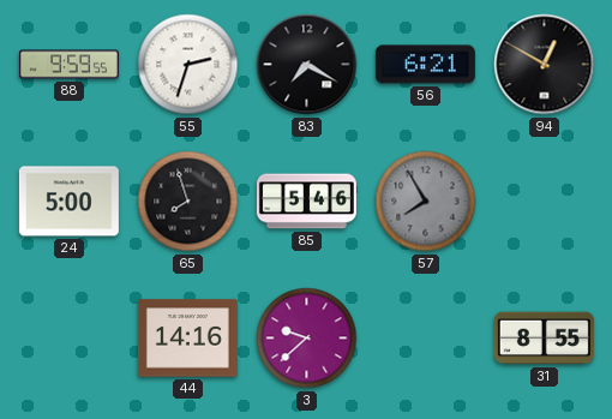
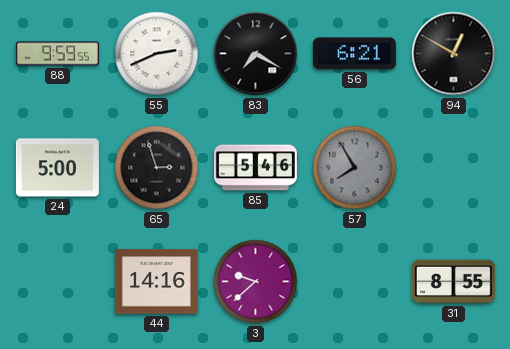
55: 2:33 -> 2:41 (157, 54)
65: 7:57 -> 2:57 (157, 168)
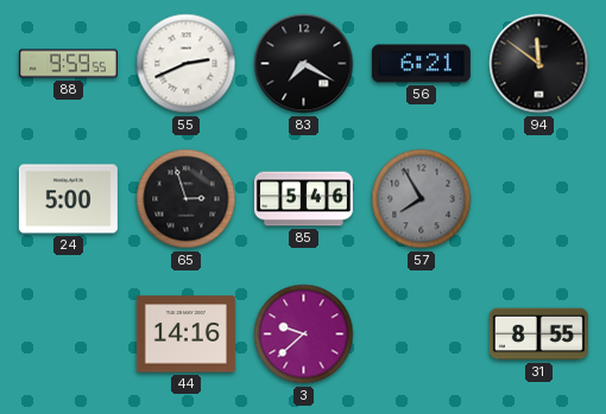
94: 12:50 -> 11:51 (539, 64)
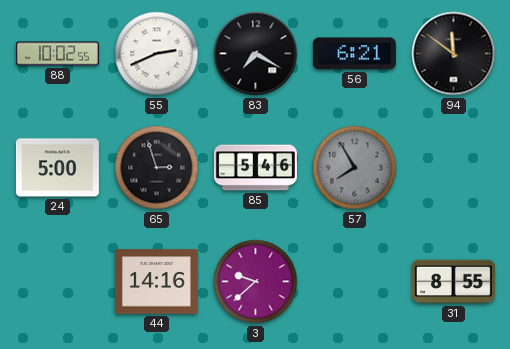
88: 9:59 -> 10:02 (57, 54)
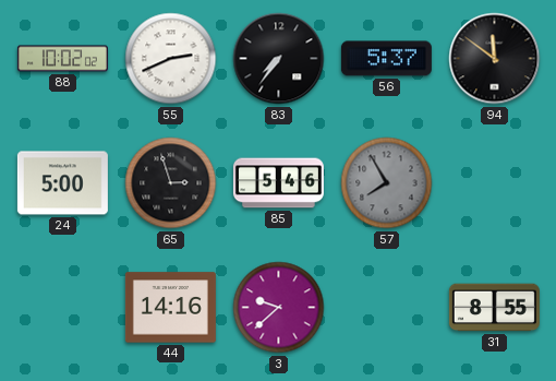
88: 10:02:55 -> 10:02:02 (62, 59)
83: 7:20 -> 7:36 (279, 59)
56: 6:21 -> 5:37 (386, 59)
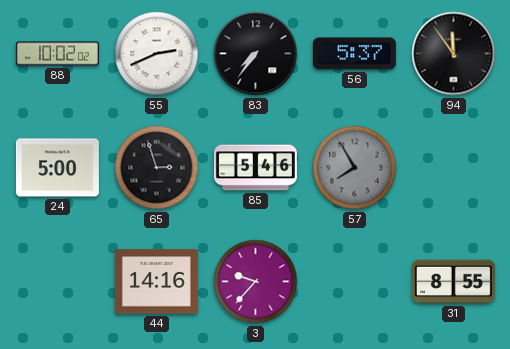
94: 11:51 -> 11:54 (454, 54)
3: 9:38 -> 9:37 (256, 282)
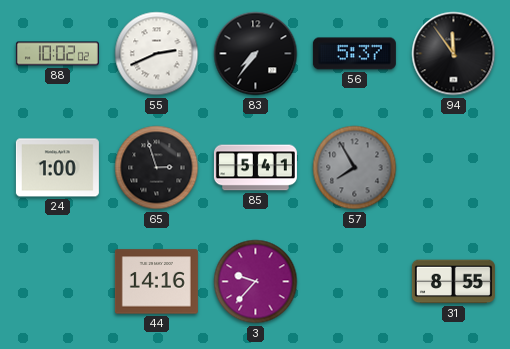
24: 5:00 -> 1:00 (57, 168)
85: 5:46 -> 5:41 (255, 168)
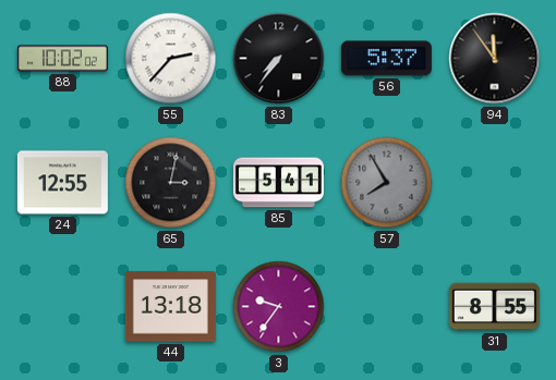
55: 2:41 -> 2:37 (171, 59)
24: 1:00 -> 12:55 (62, 183)
65: 2:57 -> 3:02 (171, 183)
44: 14:16 -> 13:18 (170, 307)
3: 9:37 -> 9:36 (279, 307)
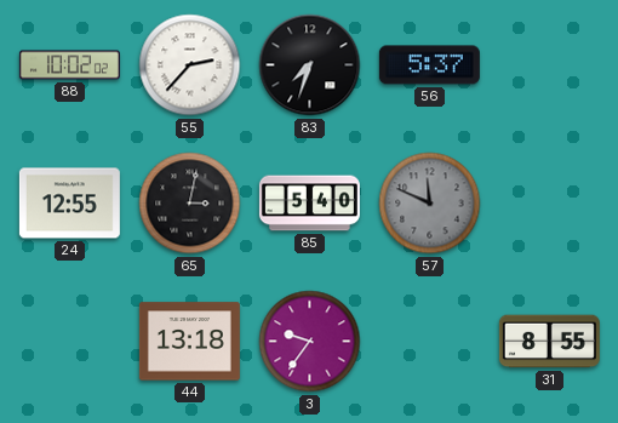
83: 7:36 -> 7:33 (310, 65)
94: 11:54 -> none (495, 59)
85: 5:41 -> 5:40 (309, 204)
57: 7:55 -> 11:49 (430, 204)
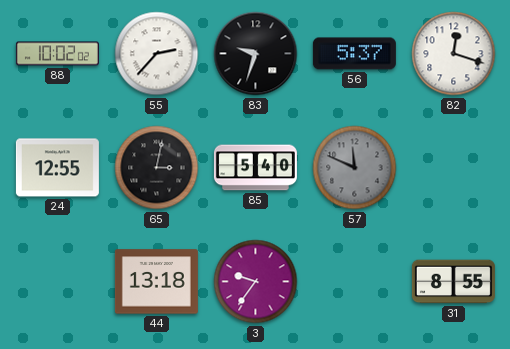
83: 7:33 -> 9:33 (256, 54)
82: none -> 12:18 (454, 54)
